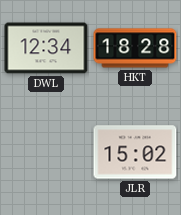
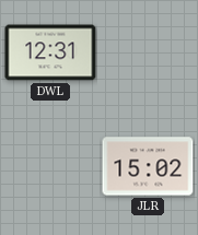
DWL: 12:34 -> 12:31 (50, 52)
HKT: 18:28 -> none (135, 48)
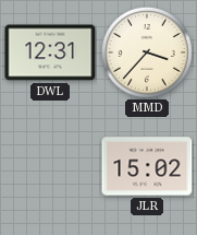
MMD: none -> 3:37 (147, 52)
